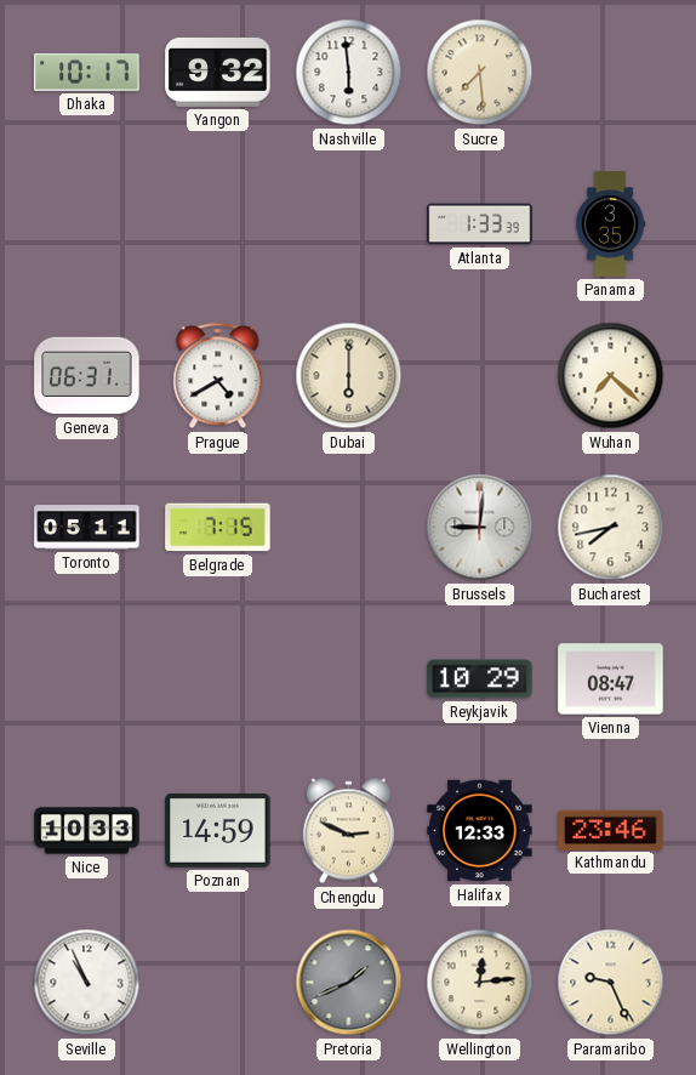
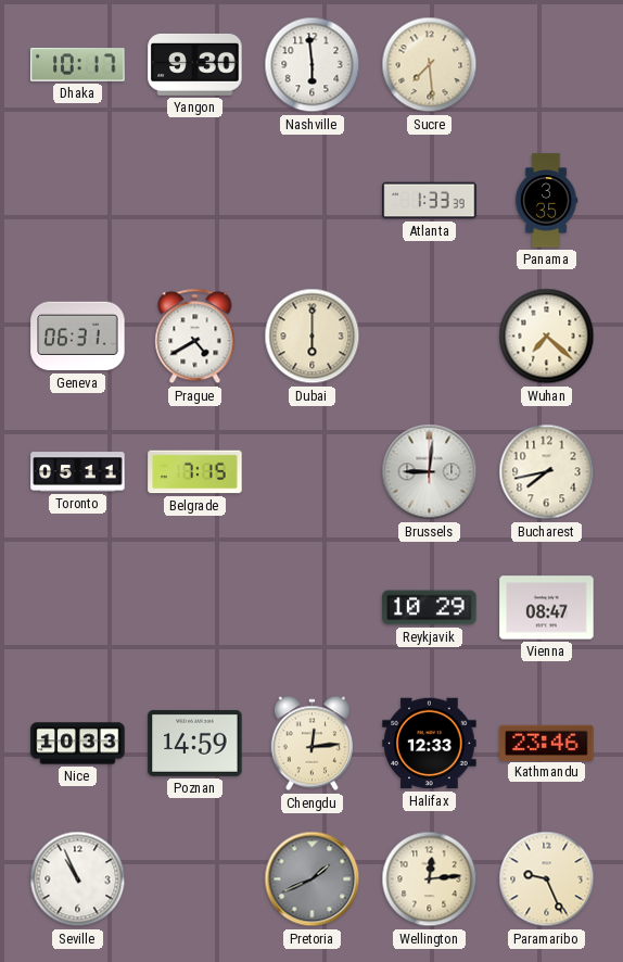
Yangon: 9:32 -> 9:30 (195, 64)
Chengdu: 2:49 -> 12:14 (311, 744)
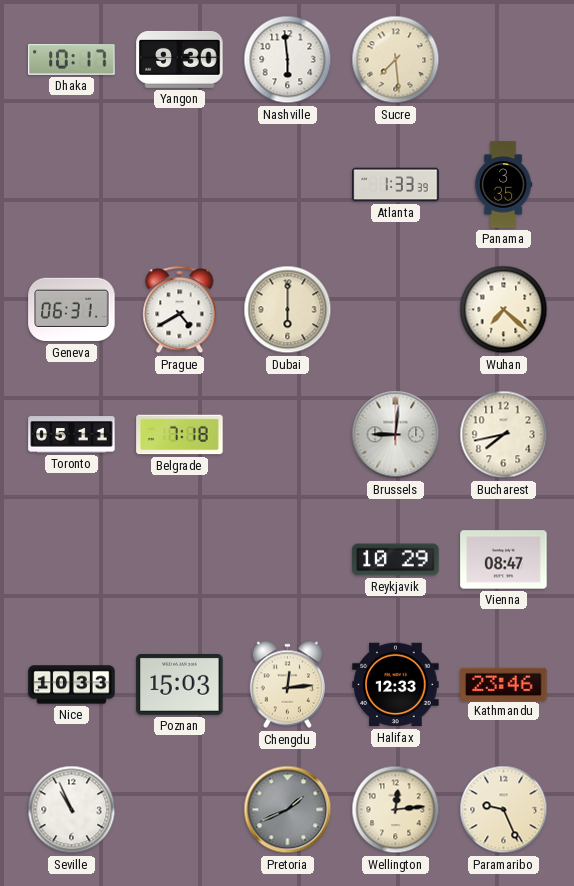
Belgrade: 7:15 -> 7:18 (180, 435)
Poznan: 14:59 -> 15:03 (180, 684)
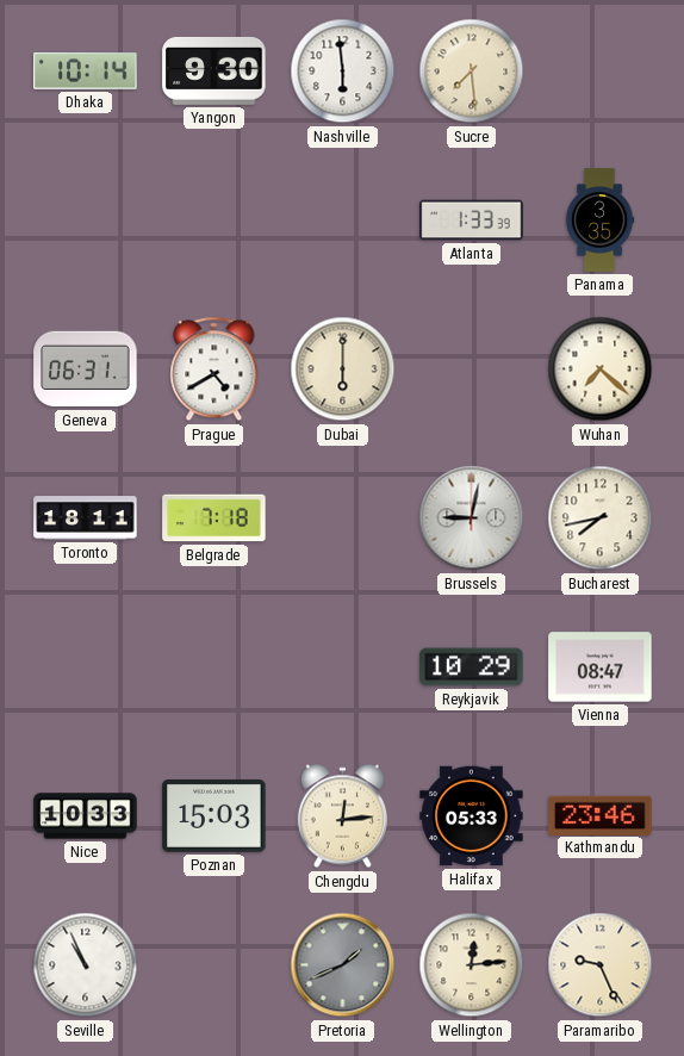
Dhaka: 10:17 -> 10:14 (86, 72)
Toronto: 05:11 -> 18:11 (86, 518)
Brussels: 9:01 -> 9:02 (472, 518)
Halifax: 12:33 -> 05:33 (472, 816)
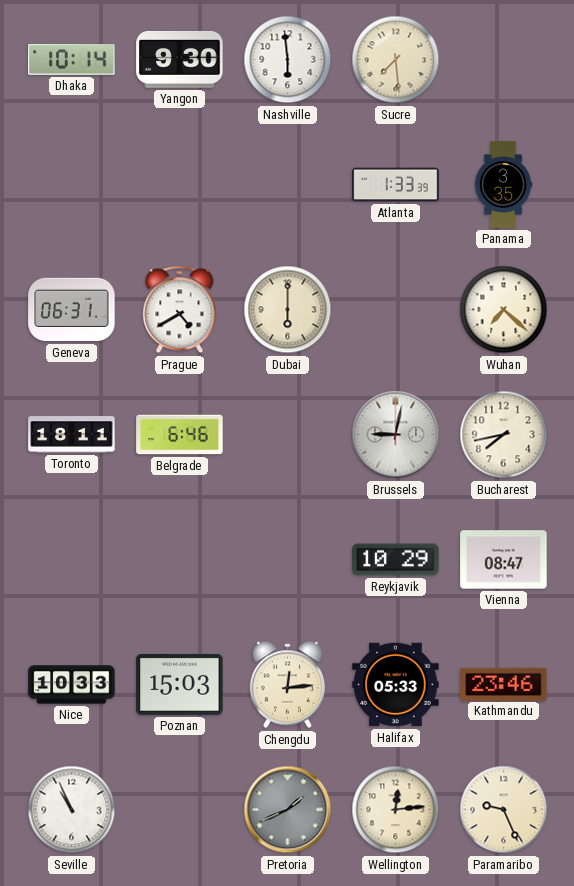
Belgrade: 7:18 -> 6:46 (180, 435)
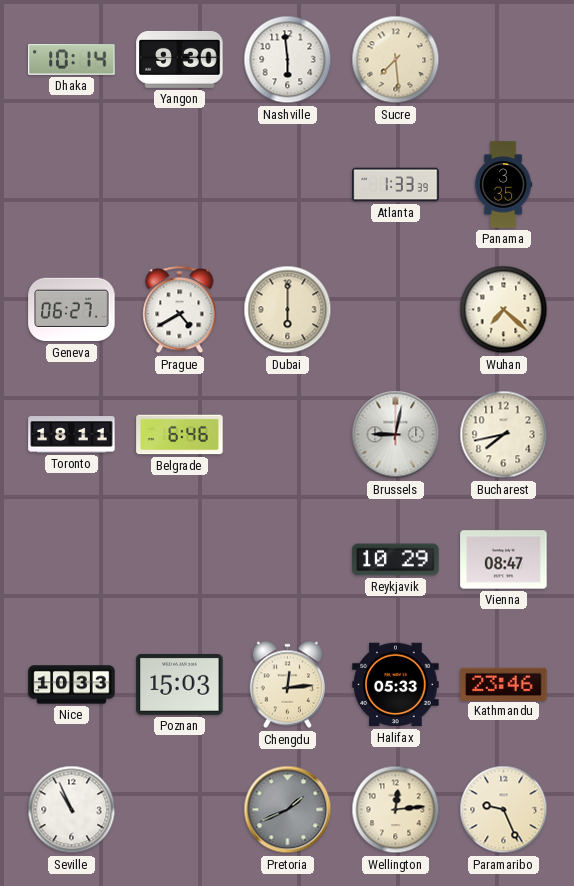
Geneva: 06:31 -> 06:27 (72, 310)
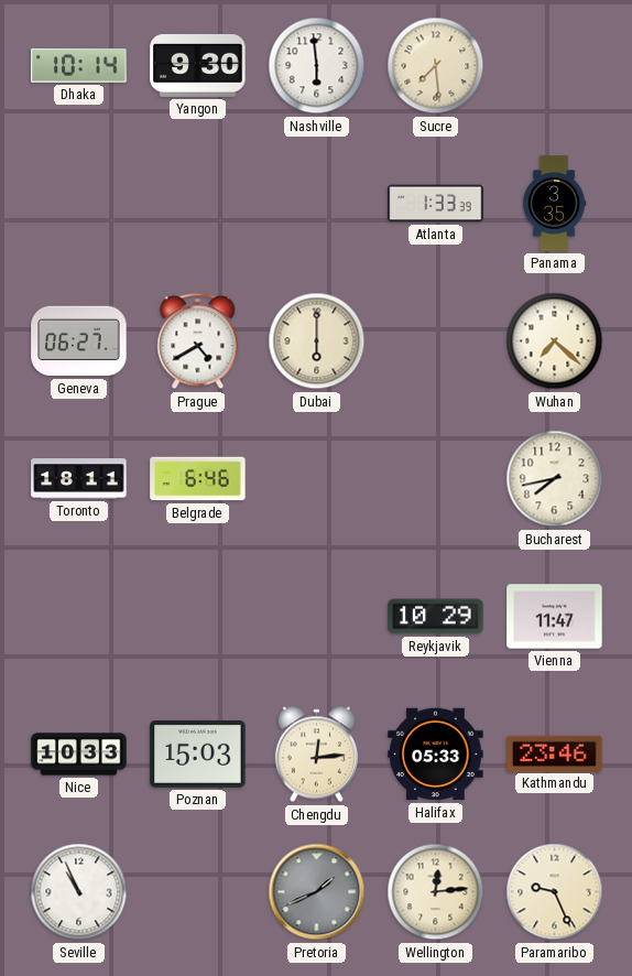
Brussels: 9:02 -> none (396, 435)
Vienna: 08:47 -> 11:47 (555, 617)
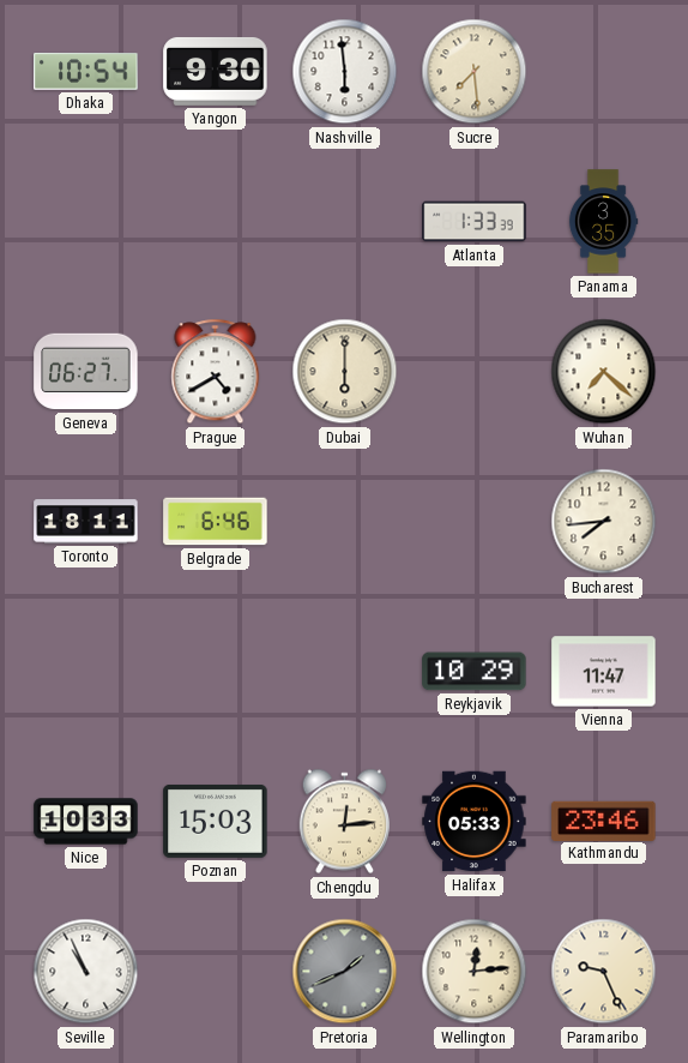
Dhaka: 10:14 -> 10:54 (86, 72)
Bucharest: 7:43 -> 7:44 (604, 522)
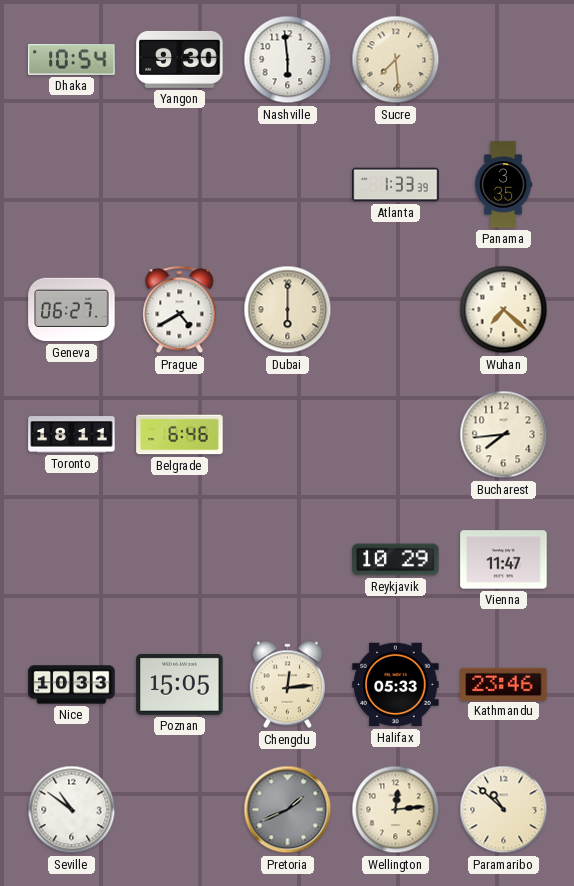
Poznan: 15:03 -> 15:05 (180, 684)
Seville: 10:56 -> 10:51 (72, 810)
Paramaribo: 9:26 -> 10:52 (504, 810)
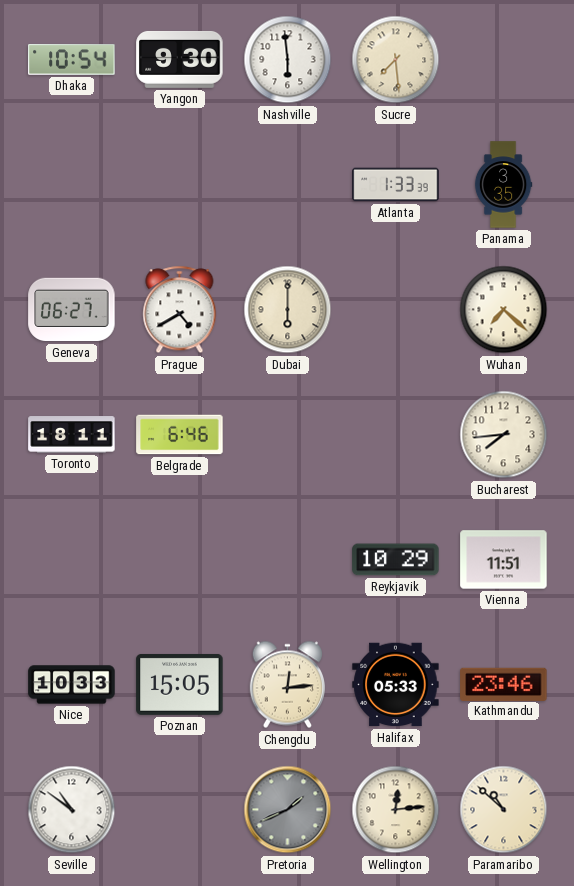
Vienna: 11:47 -> 11:51 (504, 560)
